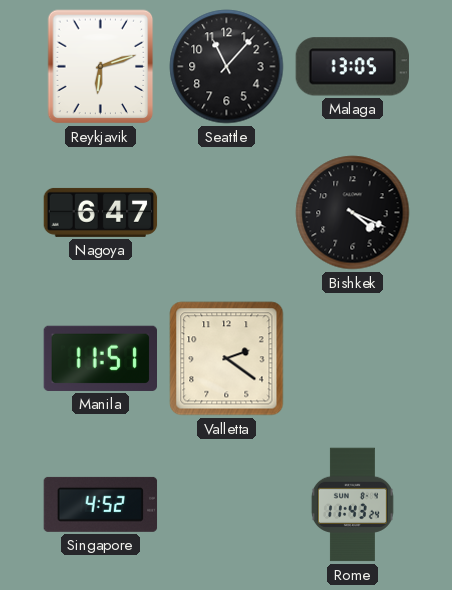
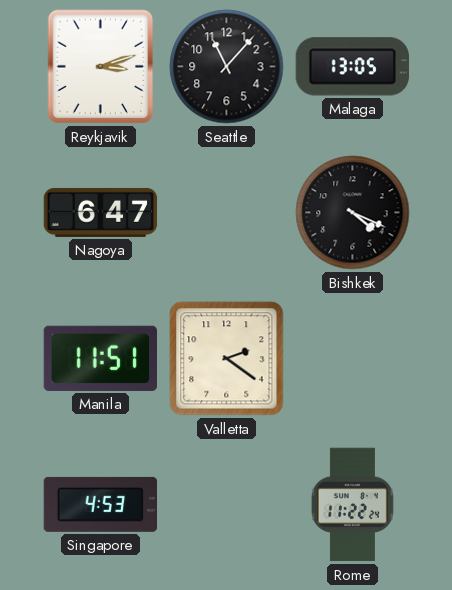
Reykjavik: 6:12 -> 3:12 (101, 67)
Singapore: 4:52 -> 4:53 (101, 504)
Rome: 11:43 -> 11:22 (352, 505)
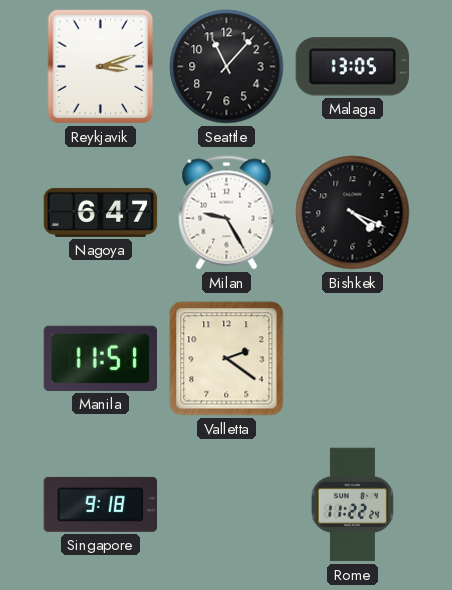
Milan: none -> 9:25 (227, 213)
Singapore: 4:53 -> 9:18 (101, 504)
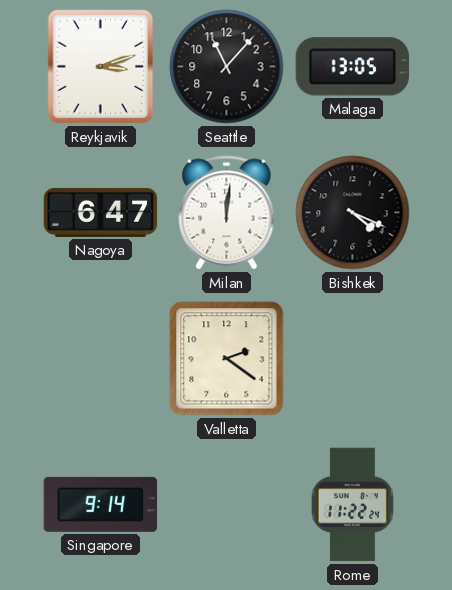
Milan: 9:25 -> 12:01 (227, 213)
Manila: 11:51 -> none (100, 358)
Singapore: 9:18 -> 9:14 (101, 504)
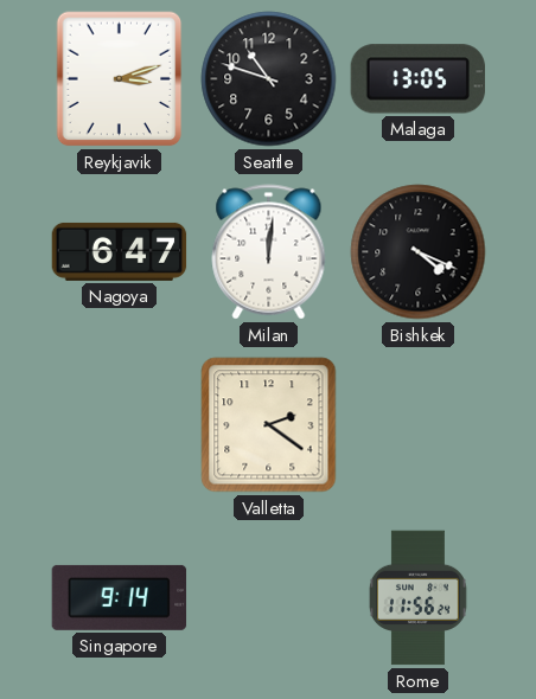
Seattle: 11:07 -> 10:48 (269, 79)
Rome: 11:22 -> 11:56 (417, 598)
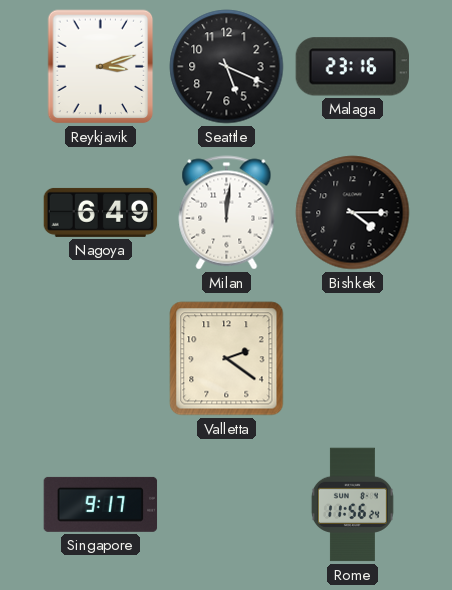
Seattle: 10:48 -> 5:19 (227, 67)
Malaga: 13:05 -> 23:16 (352, 67)
Nagoya: 6:47 -> 6:49 (101, 212)
Bishkek: 4:19 -> 4:15 (353, 213)
Singapore: 9:14 -> 9:17 (101, 504)
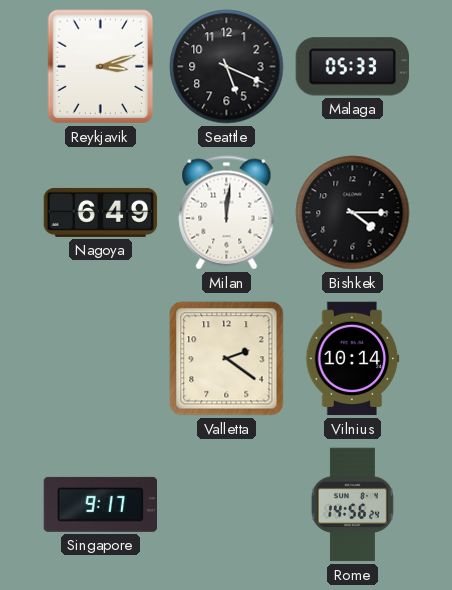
Malaga: 23:16 -> 05:33 (352, 67)
Vilnius: none -> 10:14 (353, 359)
Rome: 11:56 -> 14:56 (352, 505)
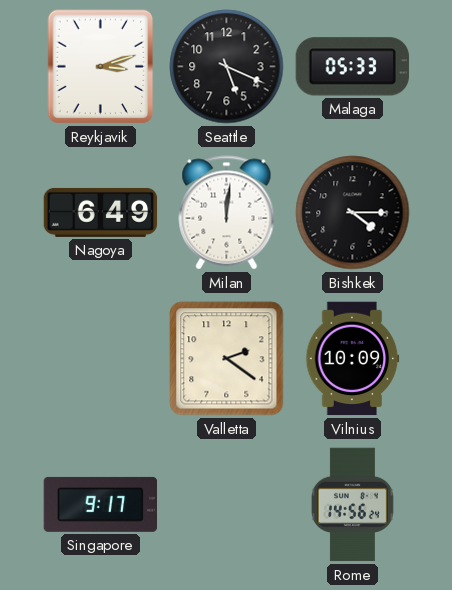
Vilnius: 10:14 -> 10:09 (353, 359)
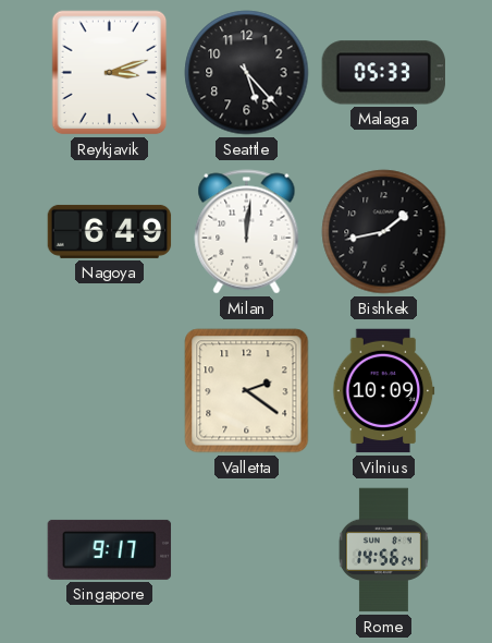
Seattle: 5:19 -> 5:23 (247, 73)
Bishkek: 4:15 -> 1:43 (384, 232)
